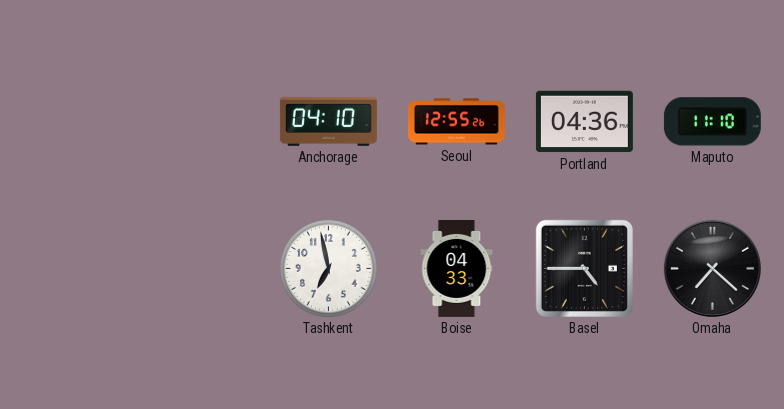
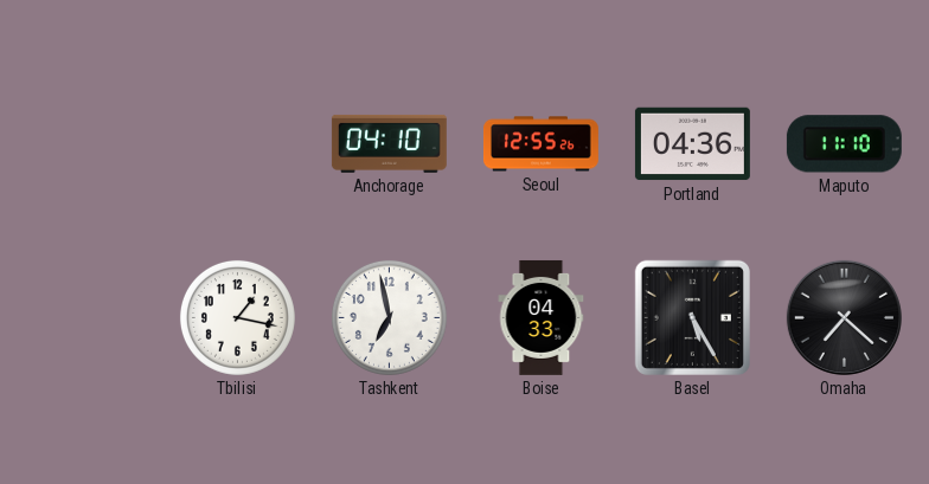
Tbilisi: none -> 1:17 (237, 317)
Basel: 4:45 -> 5:25 (692, 317)
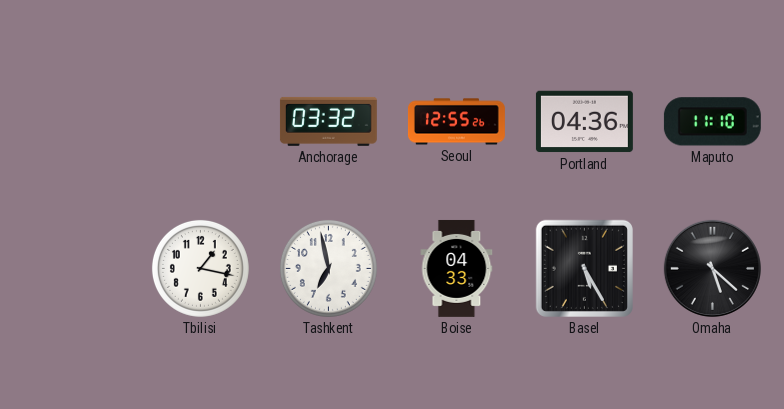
Anchorage: 04:10 -> 03:32 (328, 121)
Omaha: 7:22 -> 5:22 (712, 268)
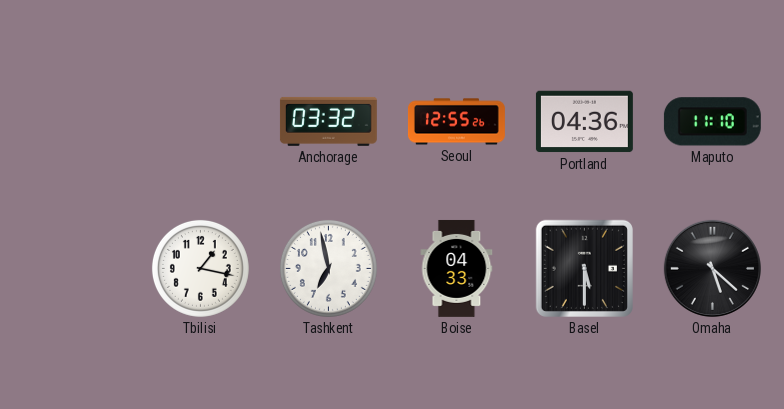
Basel: 5:25 -> 5:30 (584, 268)
